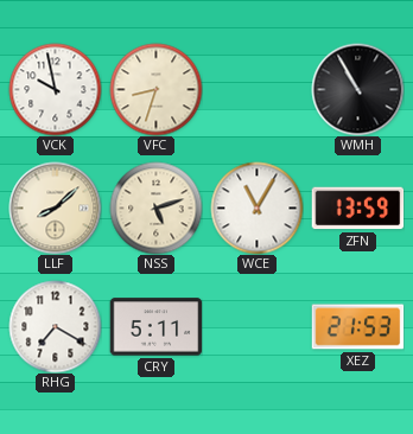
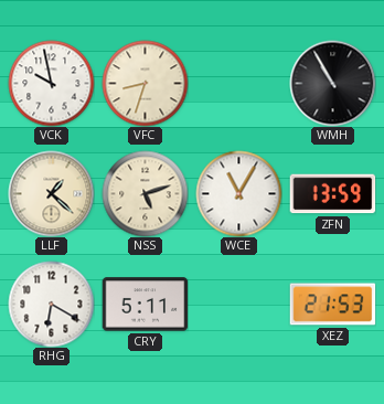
LLF: 8:08 -> 1:22 (51, 193)
RHG: 7:20 -> 6:20 (51, 304)
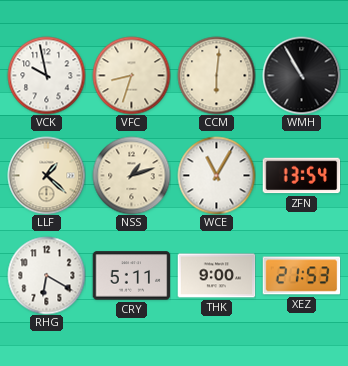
CCM: none -> 6:01 (216, 75)
NSS: 5:12 -> 1:12 (131, 175)
ZFN: 13:59 -> 13:54 (301, 176)
THK: none -> 9:00 (216, 276)
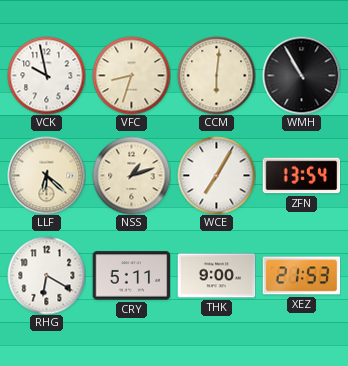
LLF: 1:22 -> 6:22 (46, 175)
WCE: 11:05 -> 7:05 (216, 175)
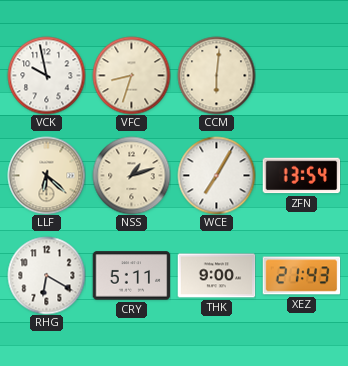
WMH: 10:55 -> none (301, 75)
XEZ: 21:53 -> 21:43 (301, 276)
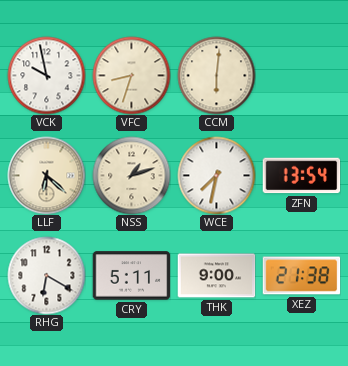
WCE: 7:05 -> 7:32 (216, 175)
XEZ: 21:43 -> 21:38 (301, 276)
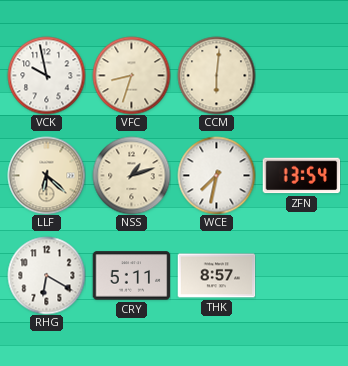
THK: 9:00 -> 8:57 (216, 276)
XEZ: 21:38 -> none (301, 276)
